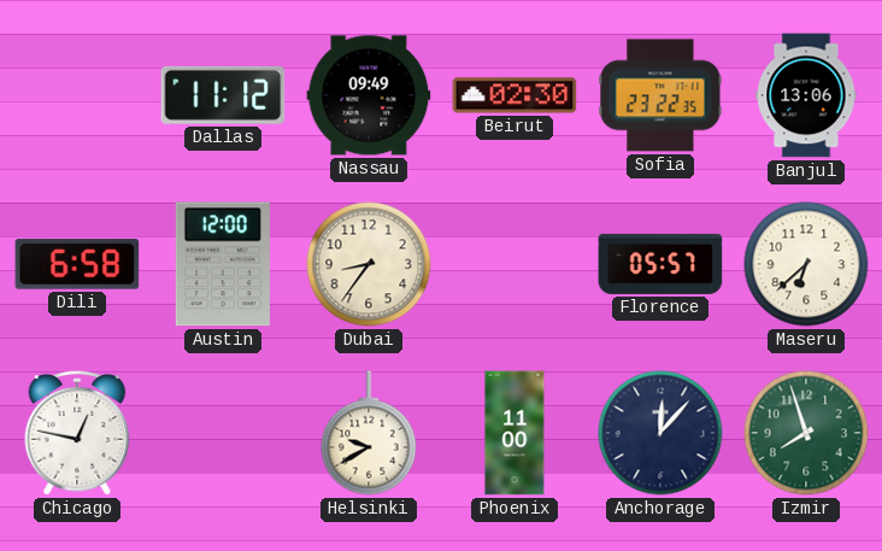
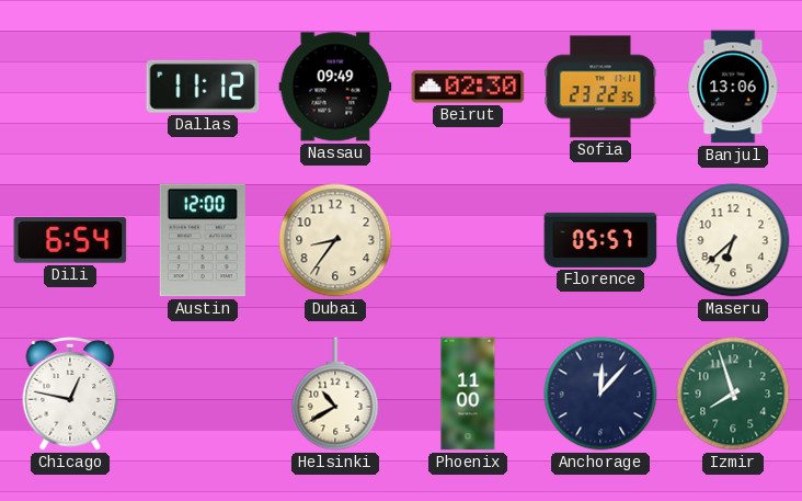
Dili: 6:58 -> 6:54 (70, 240)
Helsinki: 9:40 -> 10:40 (335, 394)
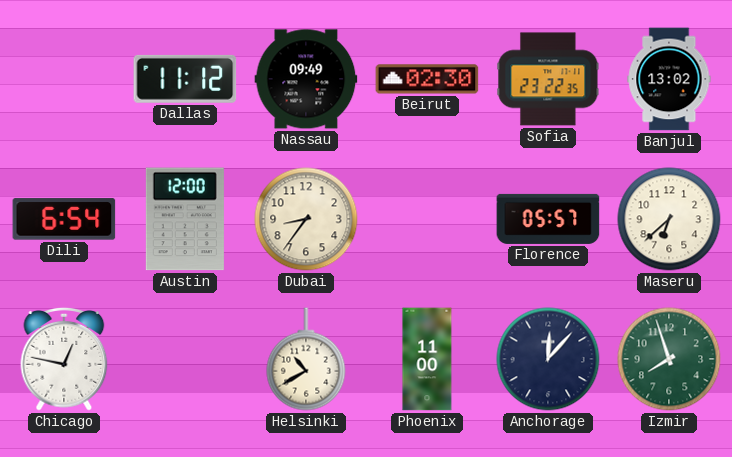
Banjul: 13:06 -> 13:02 (669, 79)
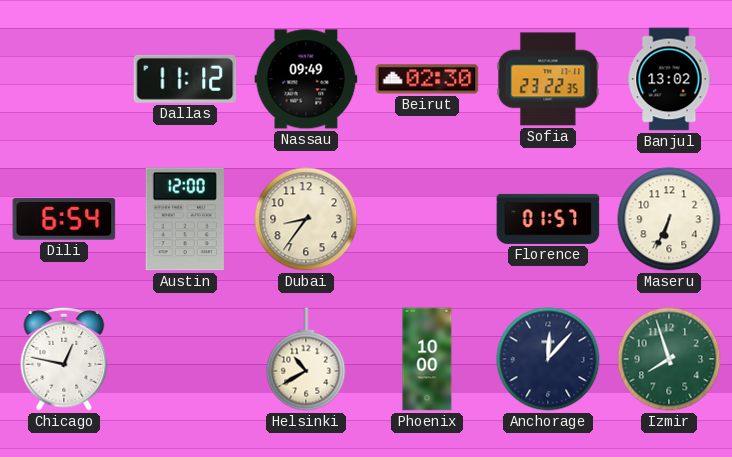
Florence: 05:57 -> 01:57 (548, 219)
Maseru: 6:38 -> 6:34 (669, 219)
Phoenix: 11:00 -> 10:00 (427, 359)
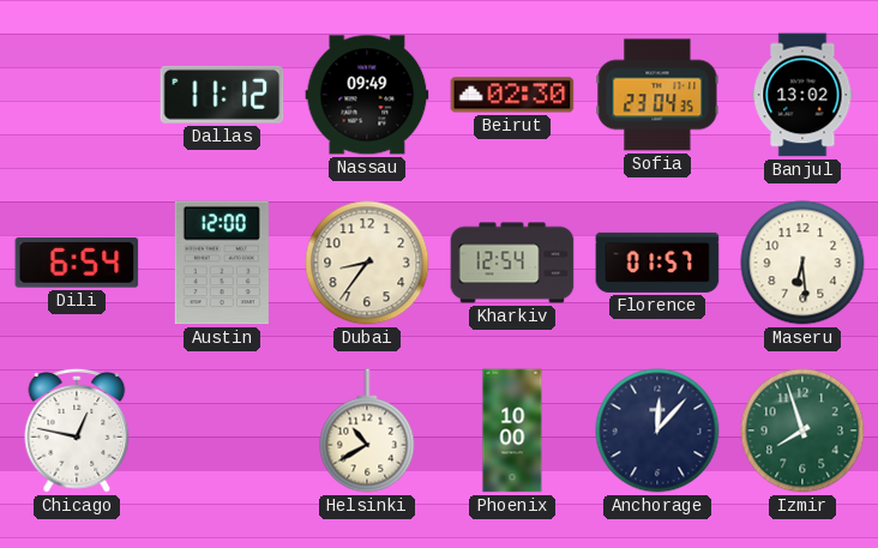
Sofia: 23:22 -> 23:04 (657, 95)
Kharkiv: none -> 12:54 (512, 263)
Maseru: 6:34 -> 6:29 (802, 263)
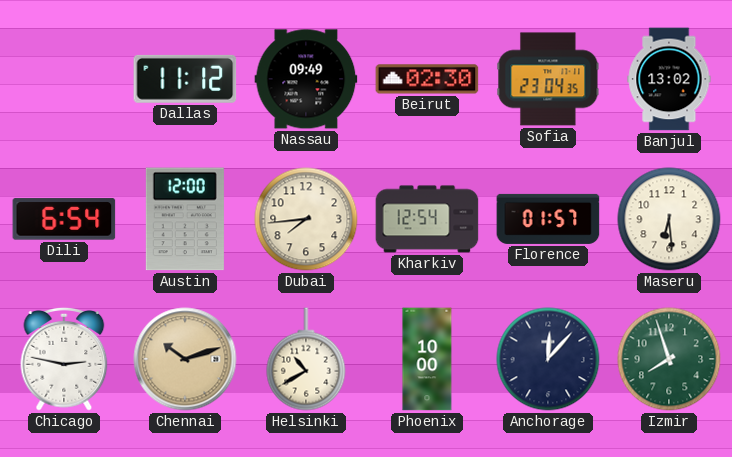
Dubai: 8:36 -> 7:44 (306, 219)
Chicago: 12:47 -> 2:47 (64, 359)
Chennai: none -> 10:12 (185, 359)
